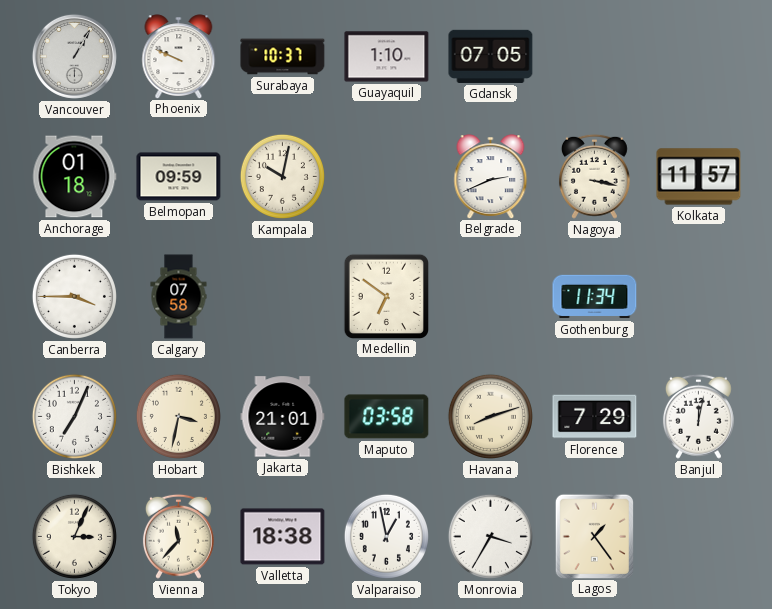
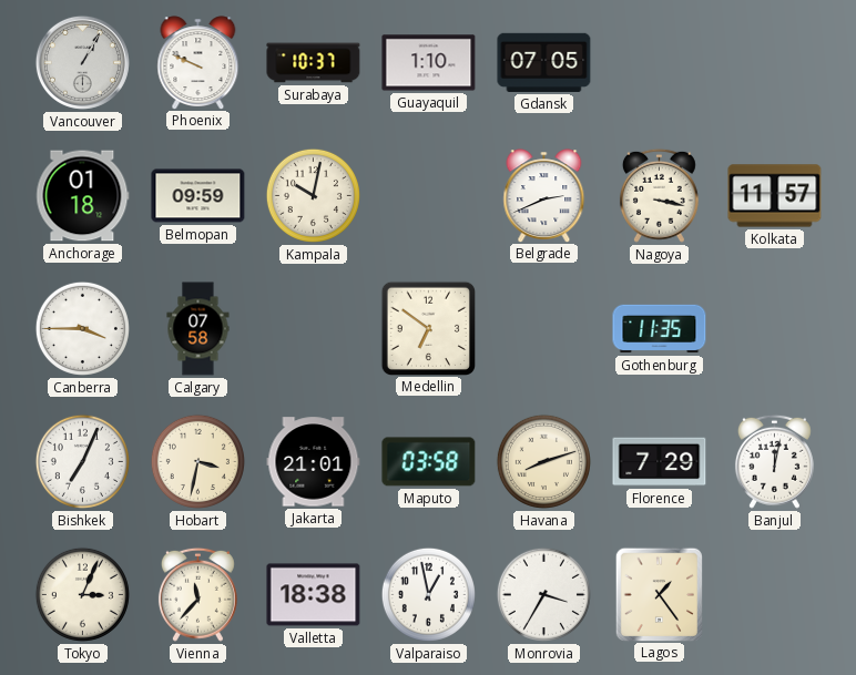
Gothenburg: 11:34 -> 11:35 (660, 329)
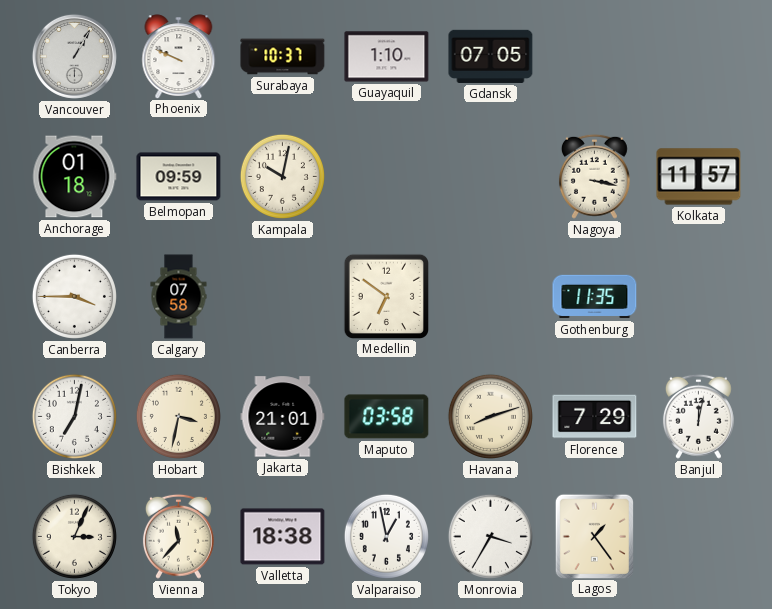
Belgrade: 2:41 -> none (544, 195)
Bishkek: 7:04 -> 7:02 (74, 416)
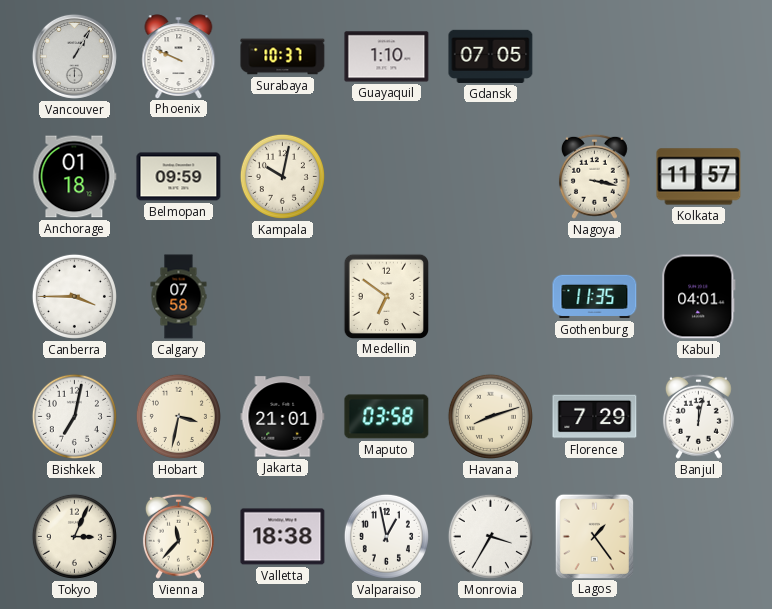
Kabul: none -> 04:01 (699, 297)
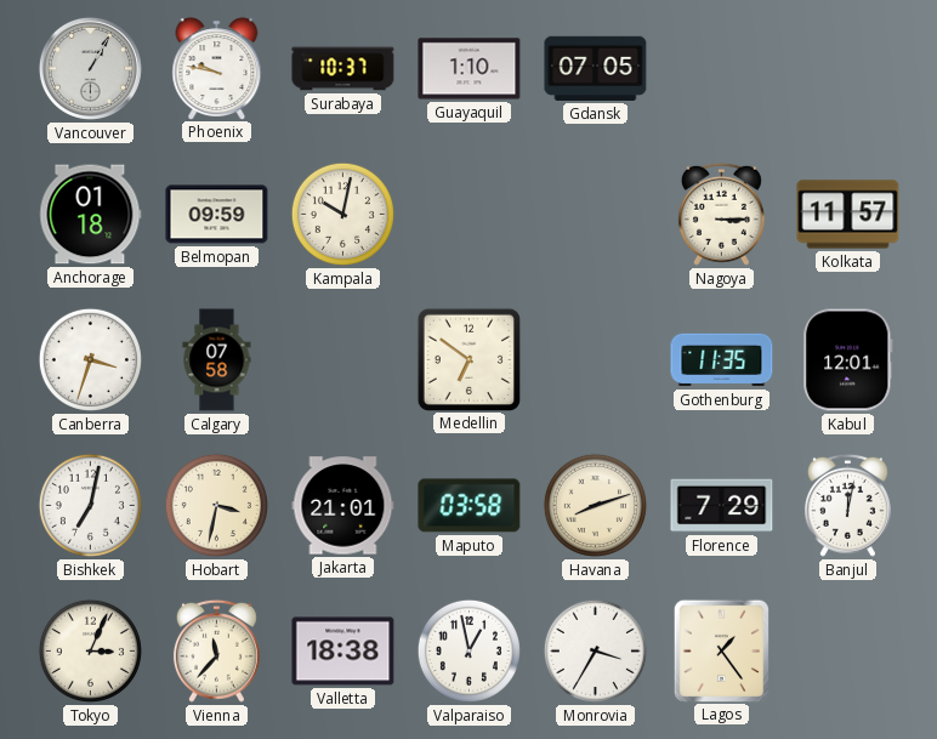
Phoenix: 9:49 -> 9:47 (217, 68)
Nagoya: 3:17 -> 3:15 (721, 214)
Canberra: 3:45 -> 3:33 (90, 359)
Kabul: 04:01 -> 12:01 (848, 360)
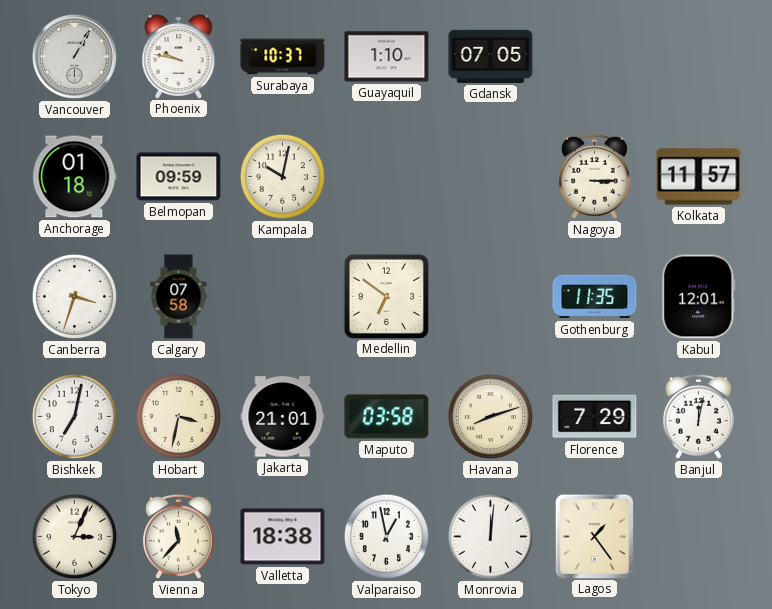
Monrovia: 3:35 -> 12:01 (490, 536)
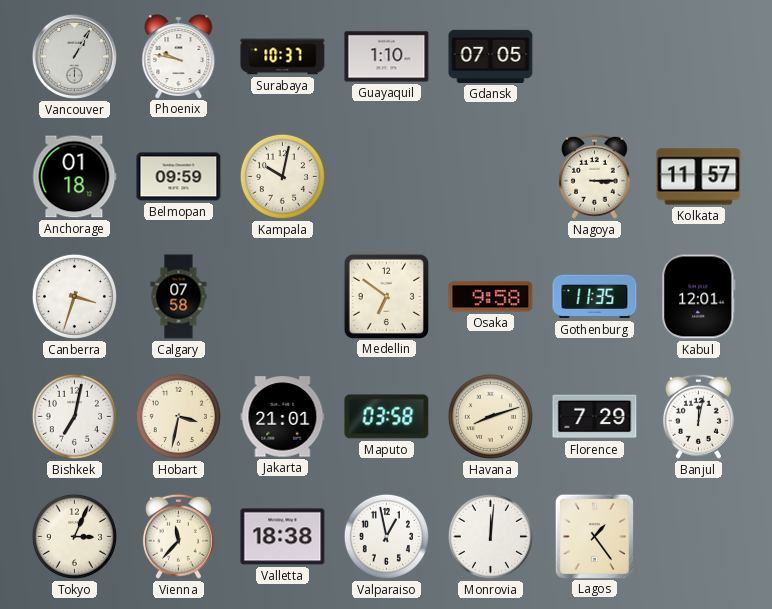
Osaka: none -> 9:58 (491, 297)
